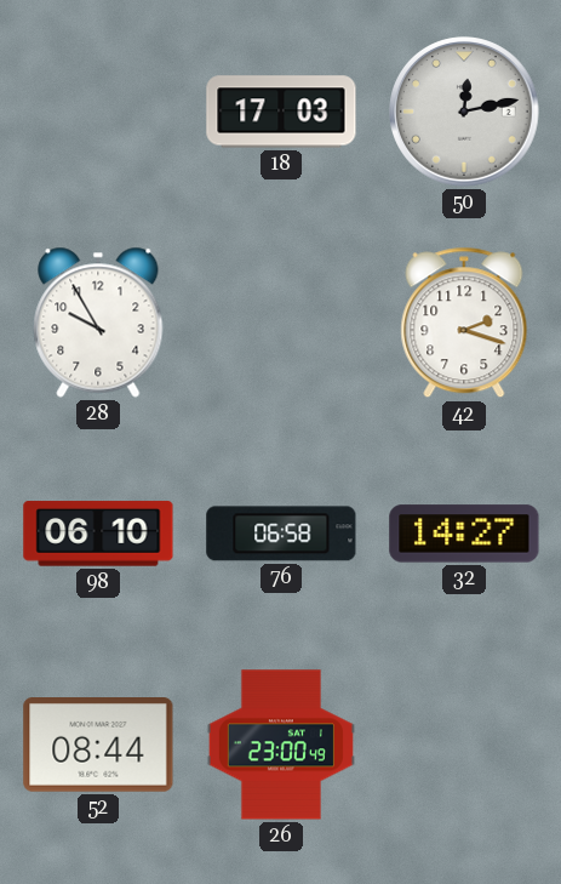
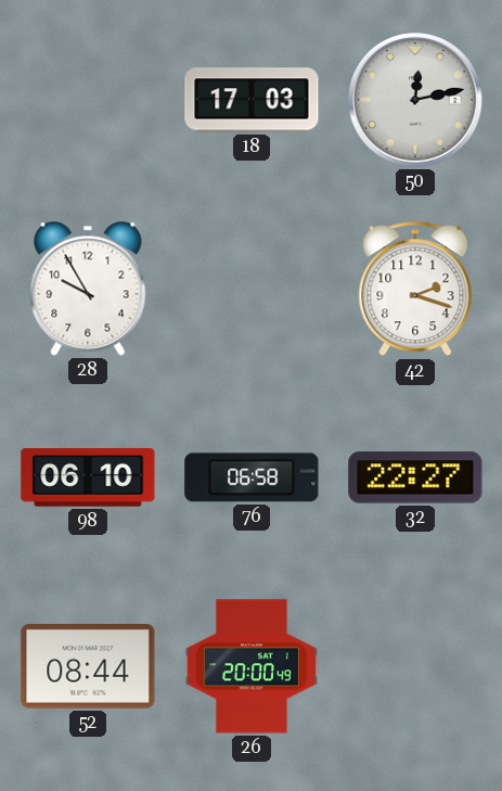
32: 14:27 -> 22:27 (415, 477)
26: 23:00 -> 20:00 (252, 666)
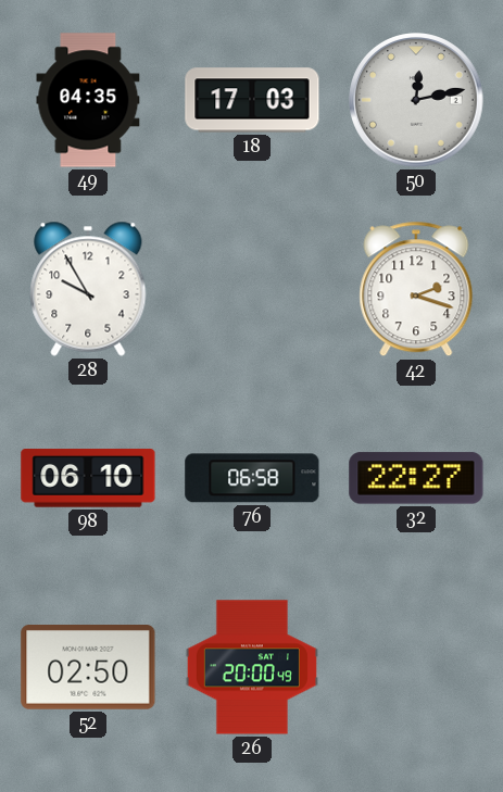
49: none -> 04:35 (88, 100)
52: 08:44 -> 02:50 (88, 668)
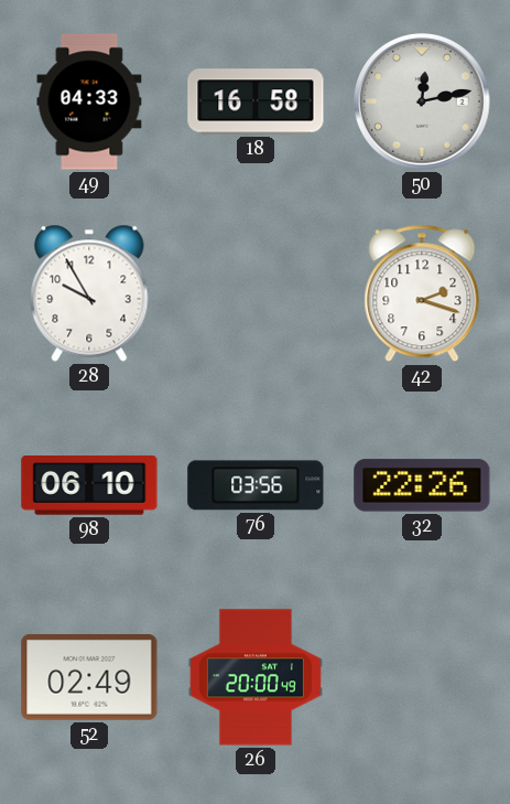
49: 04:35 -> 04:33 (89, 101)
18: 17:03 -> 16:58 (256, 101)
76: 06:58 -> 03:56 (256, 485)
32: 22:27 -> 22:26 (422, 485)
52: 02:50 -> 02:49 (89, 678)
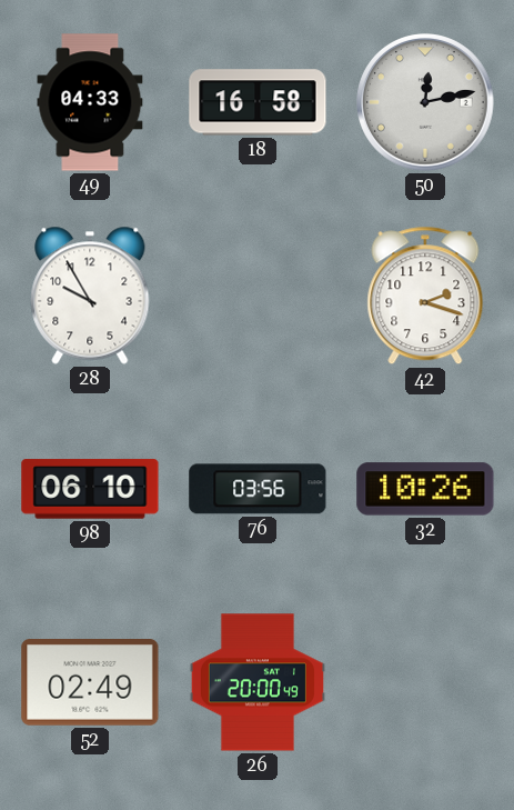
32: 22:26 -> 10:26 (425, 489)
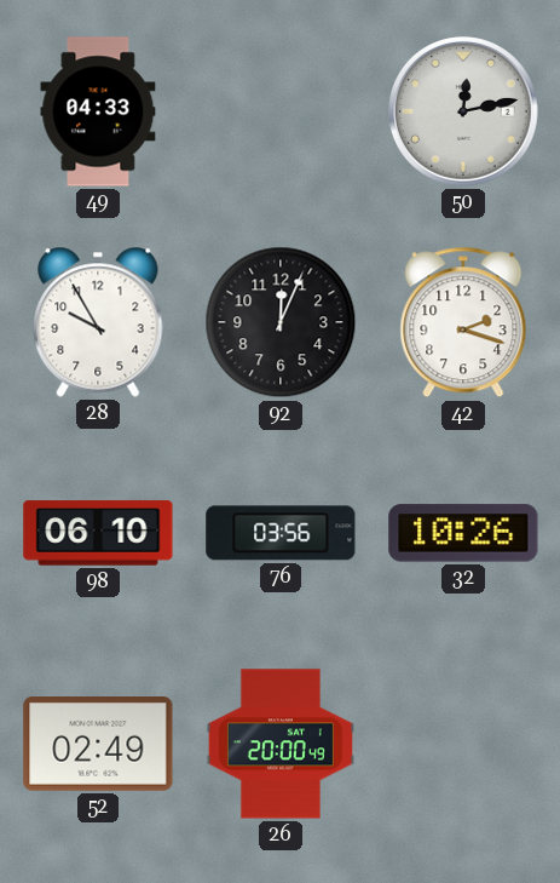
18: 16:58 -> none (258, 102)
92: none -> 12:04 (281, 322)
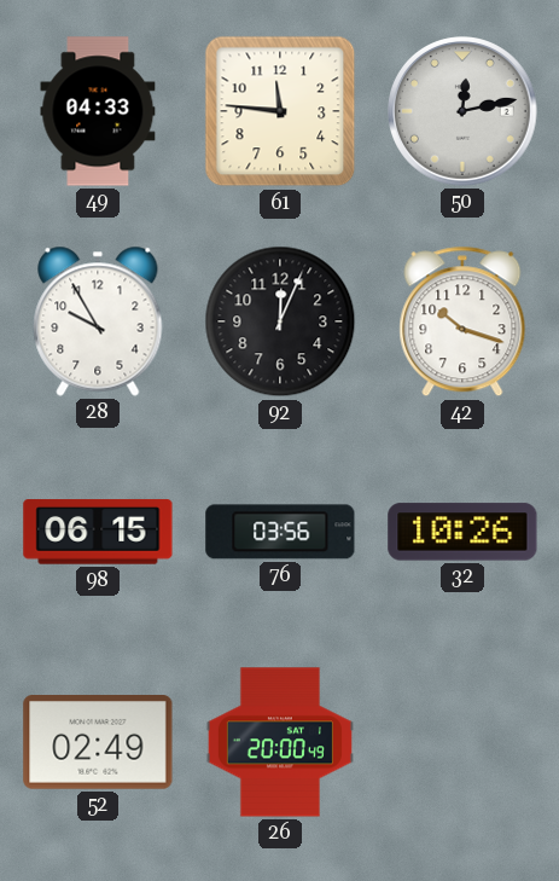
61: none -> 11:46 (280, 111)
42: 2:18 -> 10:18 (462, 321)
98: 06:10 -> 06:15 (98, 532)
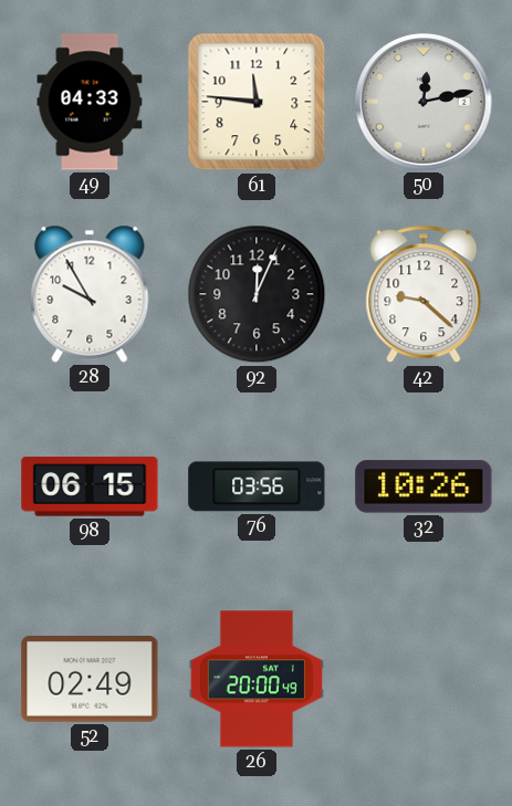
42: 10:18 -> 9:22 (424, 294)
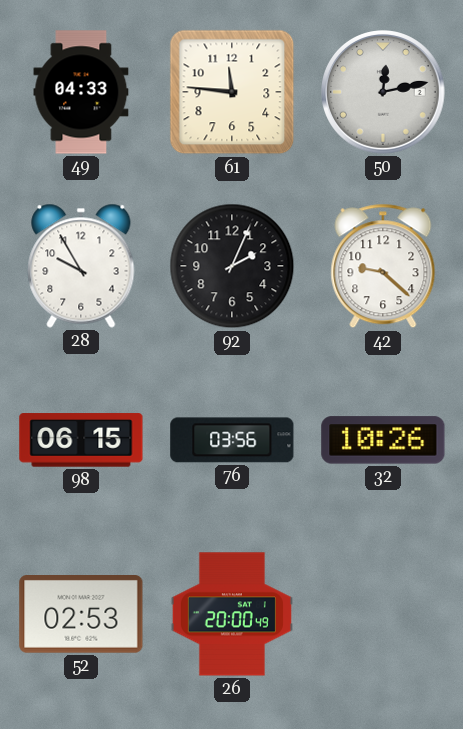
92: 12:04 -> 2:04 (232, 266)
52: 02:49 -> 02:53 (81, 615)
